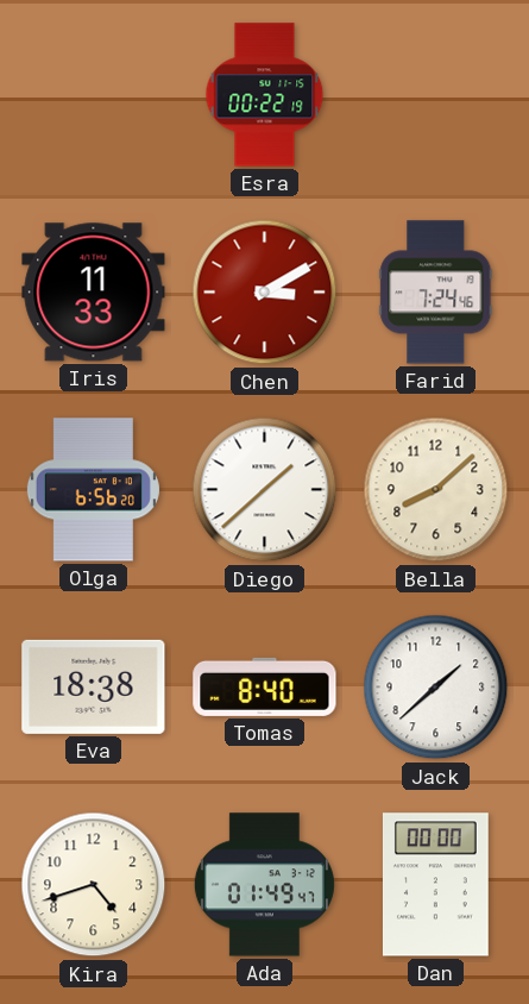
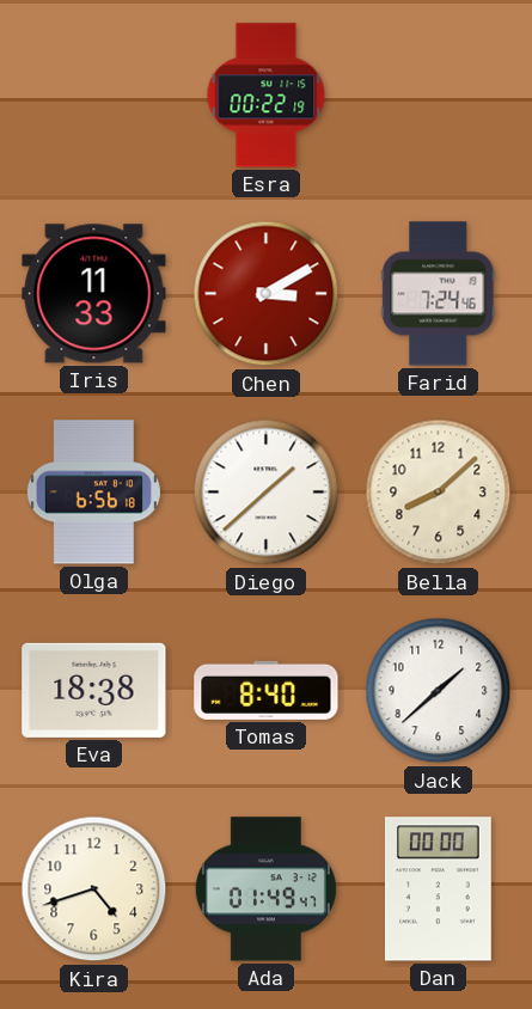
Olga: 6:56:20 -> 6:56:18 (93, 493)
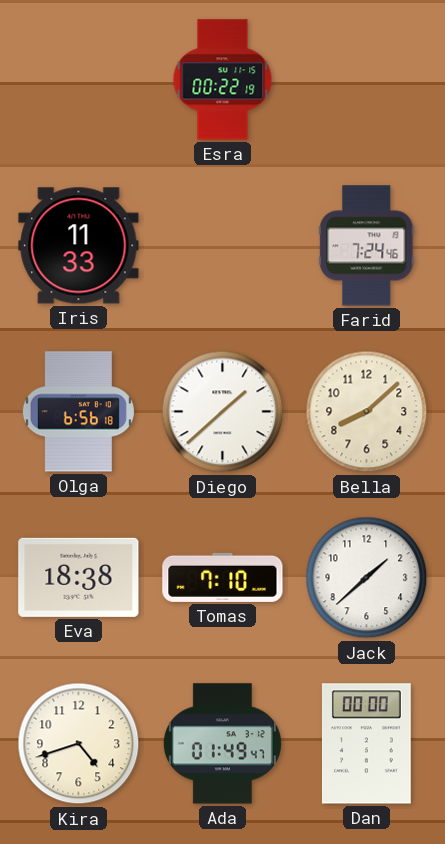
Chen: 3:10 -> none (267, 294)
Tomas: 8:40 -> 7:10 (223, 577)
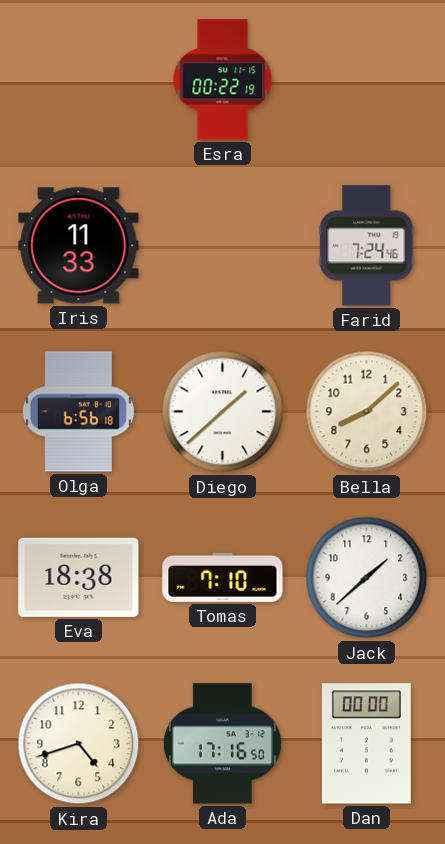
Ada: 01:49 -> 17:16 (222, 744)
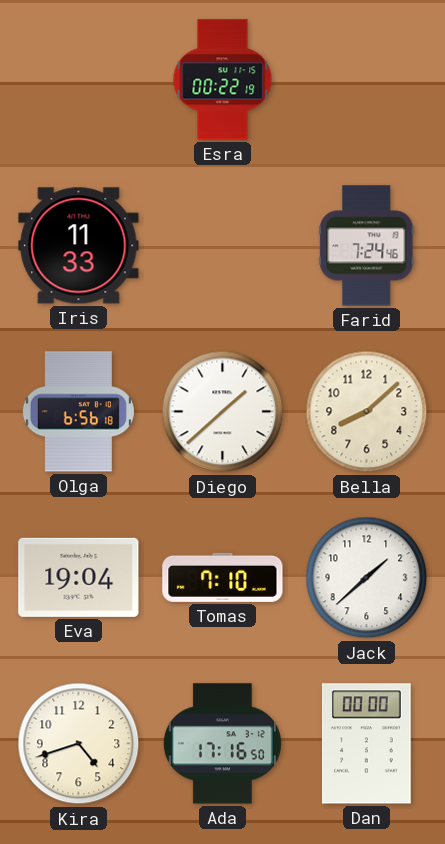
Eva: 18:38 -> 19:04 (79, 577)
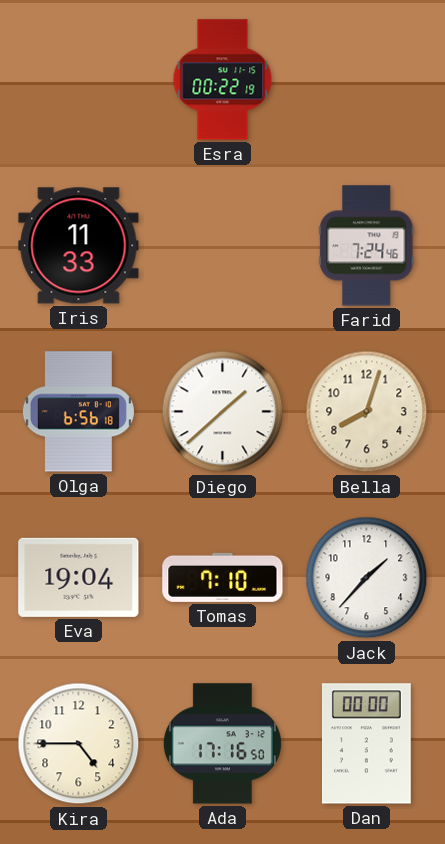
Bella: 8:08 -> 8:03 (367, 412)
Jack: 1:38 -> 1:37 (367, 578)
Kira: 4:42 -> 4:45 (79, 744)
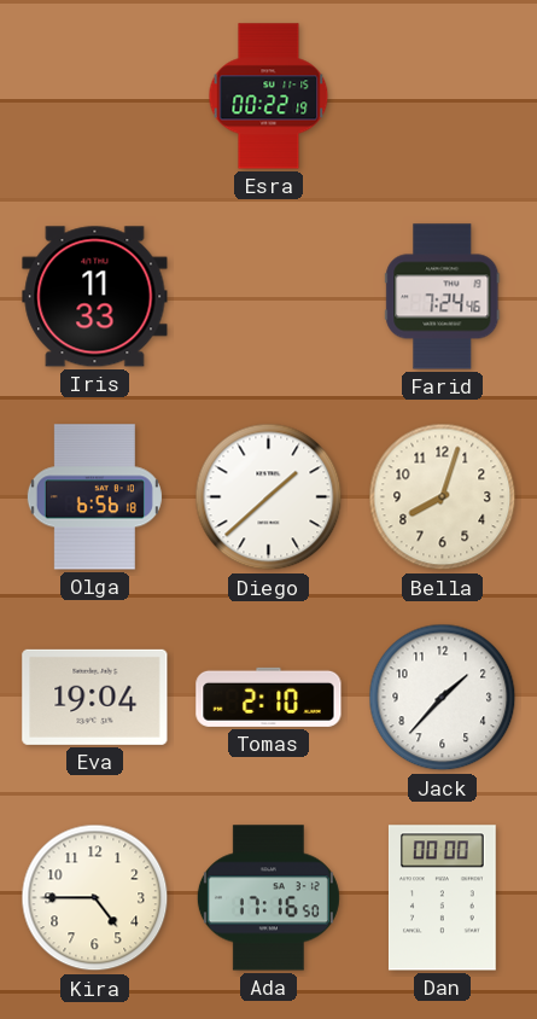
Tomas: 7:10 -> 2:10 (269, 697)
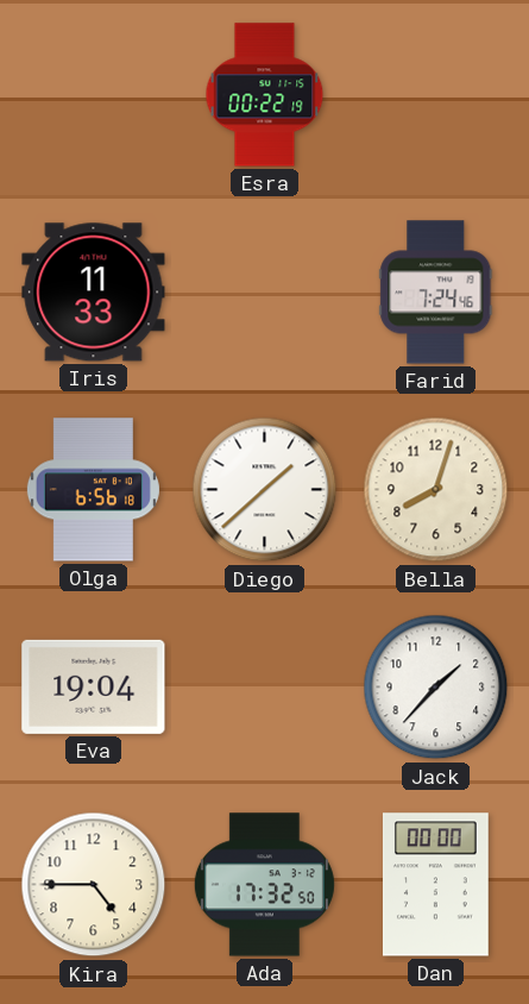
Tomas: 2:10 -> none (269, 697)
Ada: 17:16 -> 17:32 (264, 885)
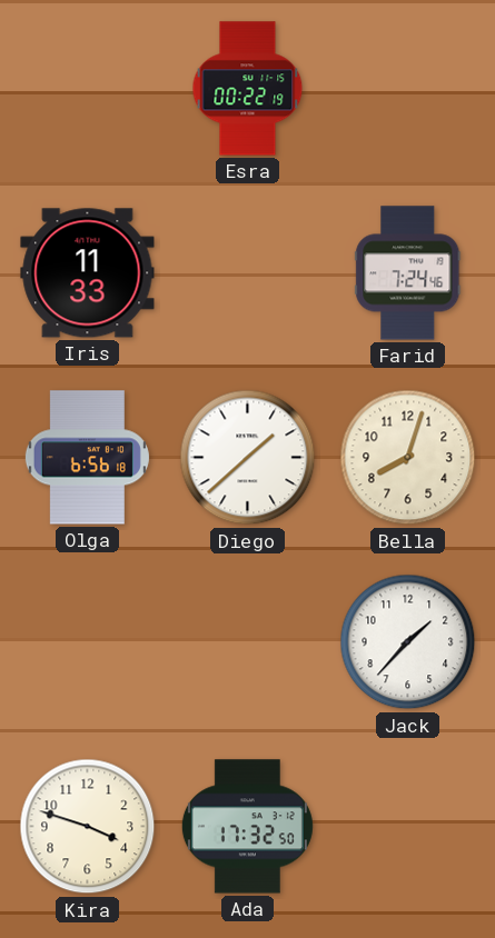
Eva: 19:04 -> none (94, 686)
Kira: 4:45 -> 3:48 (88, 827)
Dan: 00:00 -> none (436, 885)
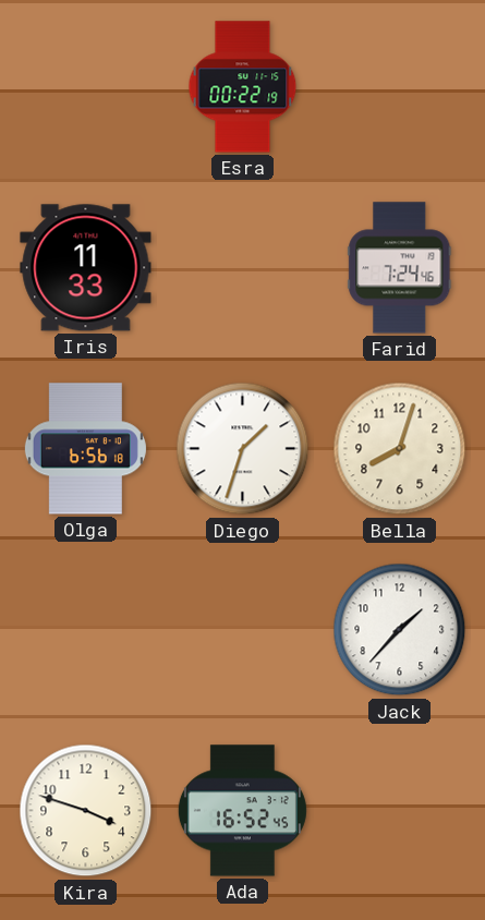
Diego: 1:38 -> 1:33 (243, 449)
Ada: 17:32 -> 16:52 (242, 811)
